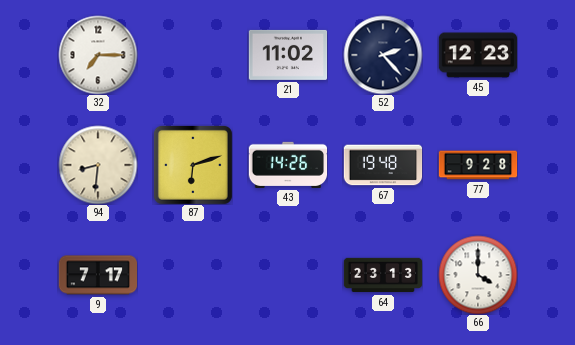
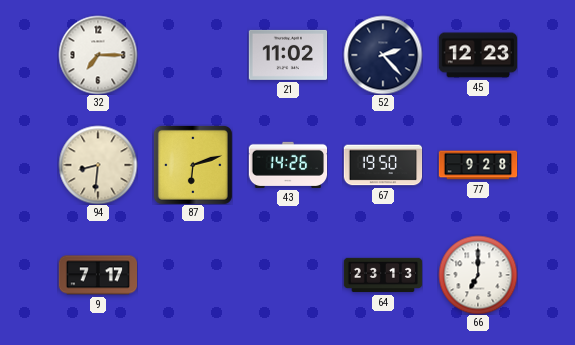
67: 19:48 -> 19:50 (383, 165)
66: 4:00 -> 7:00 (478, 275)
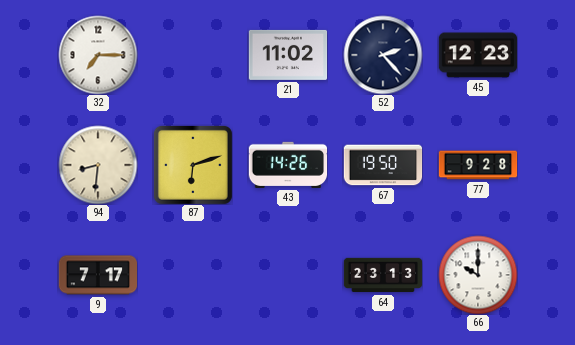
66: 7:00 -> 10:00 (478, 275)
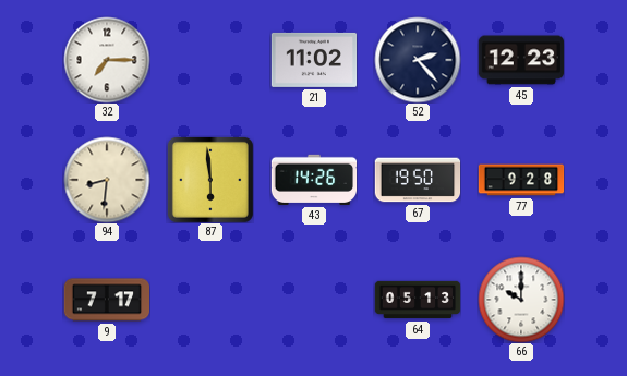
87: 6:12 -> 5:59 (210, 180)
64: 23:13 -> 05:13 (418, 300)
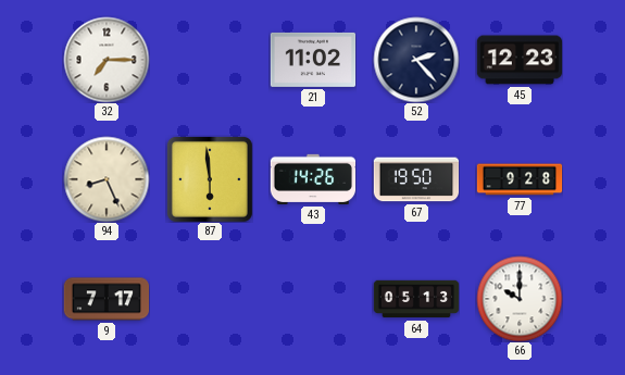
94: 8:31 -> 8:26 (107, 179)
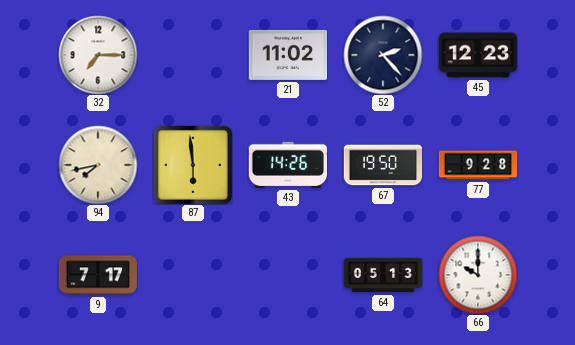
94: 8:26 -> 7:43 (98, 165)
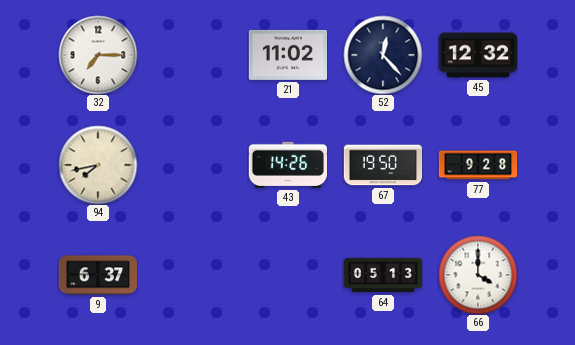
52: 2:23 -> 12:23 (383, 55)
45: 12:23 -> 12:32 (478, 55)
87: 5:59 -> none (193, 165)
9: 7:17 -> 6:37 (97, 275)
66: 10:00 -> 4:00 (478, 275)
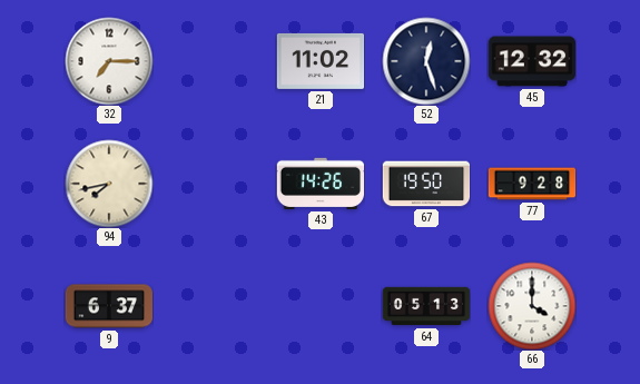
52: 12:23 -> 12:27 (426, 61)
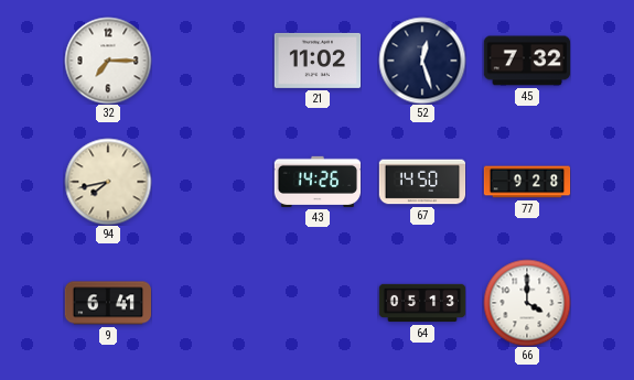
45: 12:32 -> 7:32 (527, 61)
67: 19:50 -> 14:50 (422, 182)
9: 6:37 -> 6:41 (107, 303)
